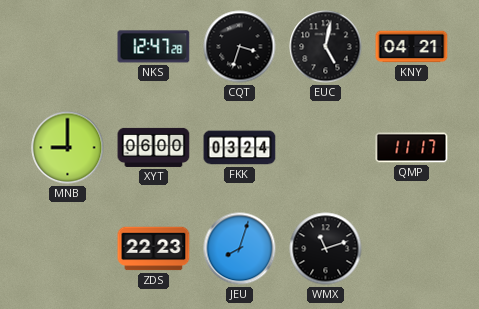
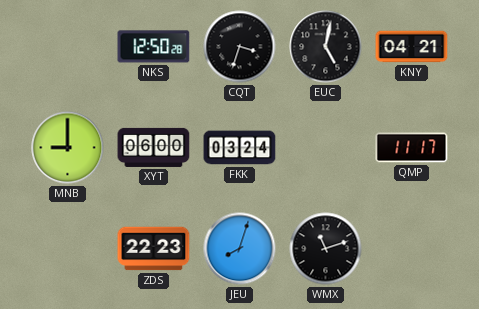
NKS: 12:47 -> 12:50 (154, 47)
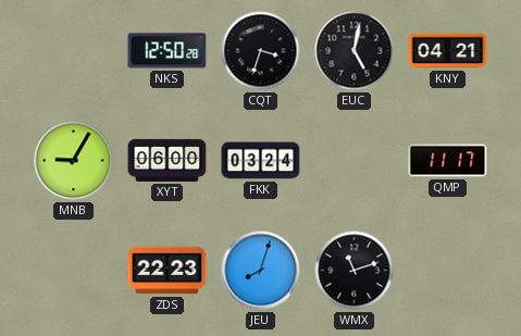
MNB: 9:00 -> 9:05 (74, 161)
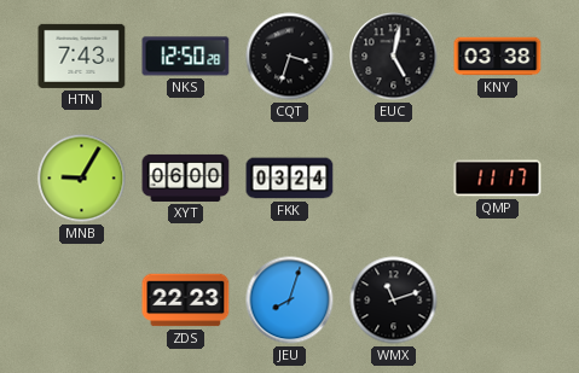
HTN: none -> 7:43 (82, 56)
KNY: 04:21 -> 03:38 (498, 57)
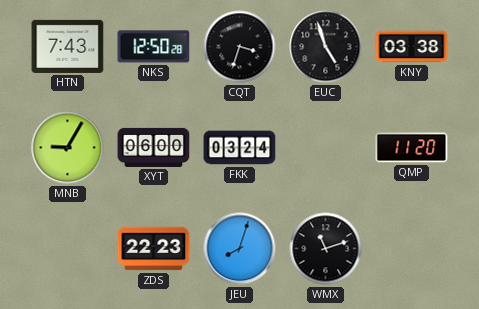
EUC: 5:02 -> 4:57 (326, 47)
QMP: 11:17 -> 11:20 (412, 148)
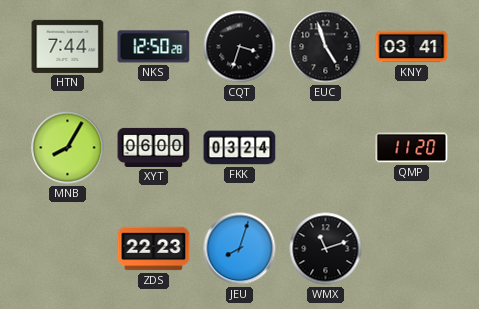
HTN: 7:43 -> 7:44 (68, 46)
KNY: 03:38 -> 03:41 (412, 47)
MNB: 9:05 -> 8:05 (68, 148)
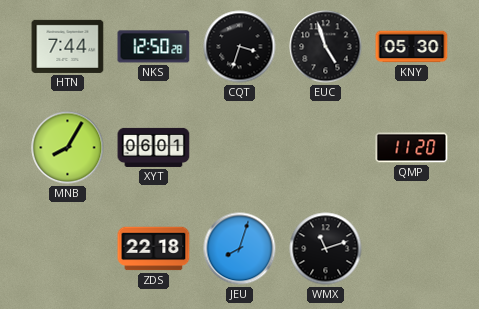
KNY: 03:41 -> 05:30 (412, 47)
XYT: 06:00 -> 06:01 (154, 147)
FKK: 03:24 -> none (240, 148)
ZDS: 22:23 -> 22:18 (154, 249)
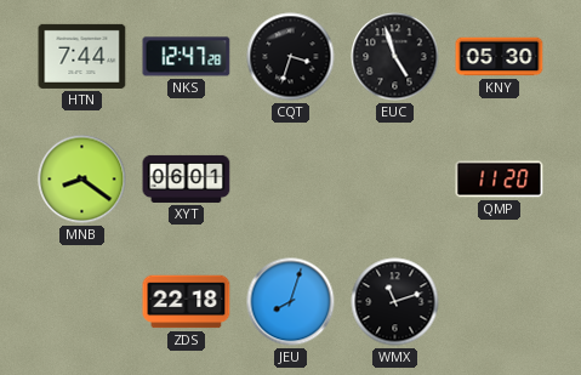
NKS: 12:50 -> 12:47 (187, 57)
MNB: 8:05 -> 8:21 (82, 180)
